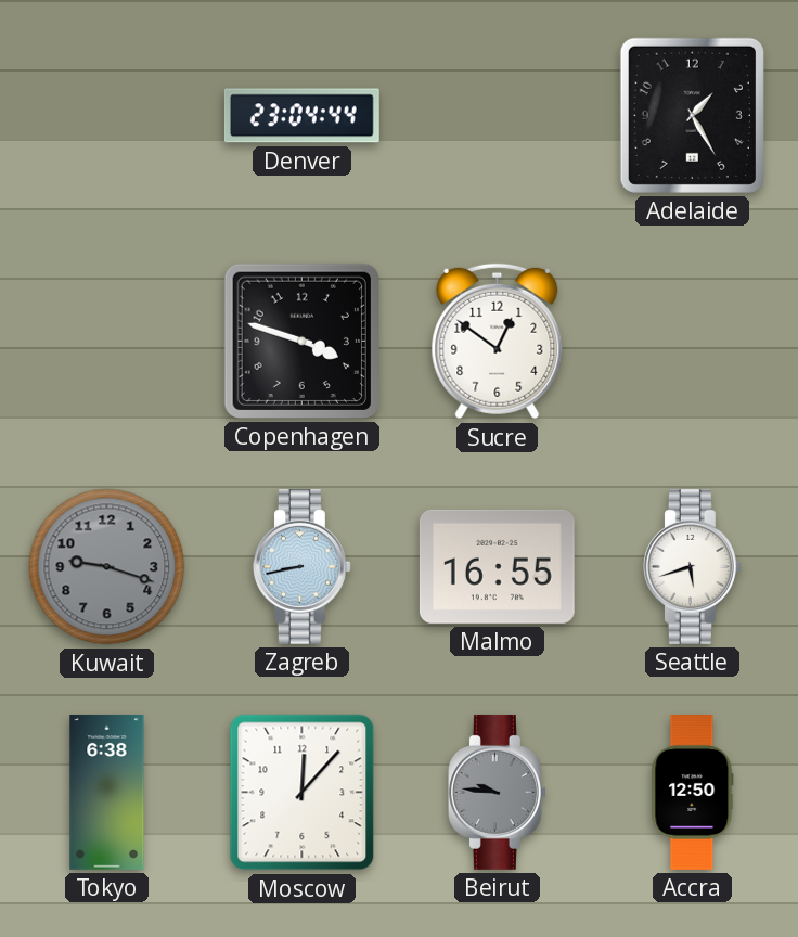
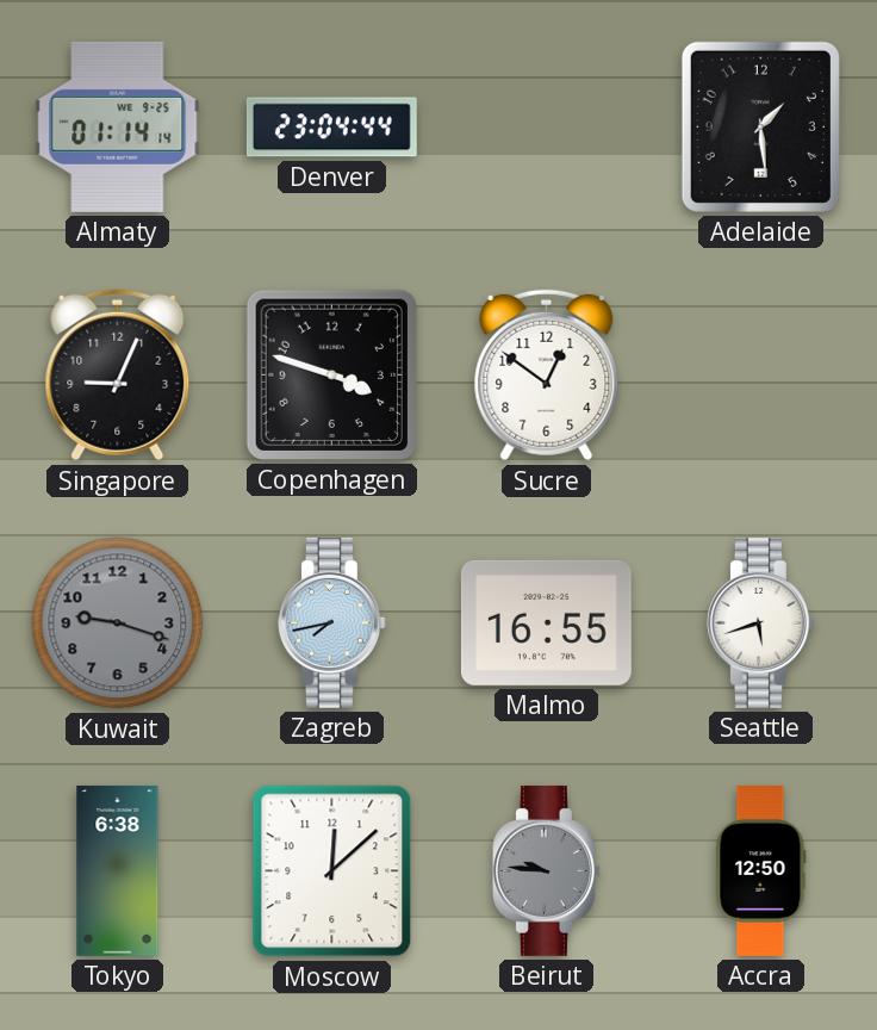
Almaty: none -> 01:14 (118, 126)
Adelaide: 1:25 -> 1:29 (760, 126)
Singapore: none -> 9:04 (118, 376)
Zagreb: 8:43 -> 7:43 (331, 622)
Moscow: 12:07 -> 12:08 (332, 871)
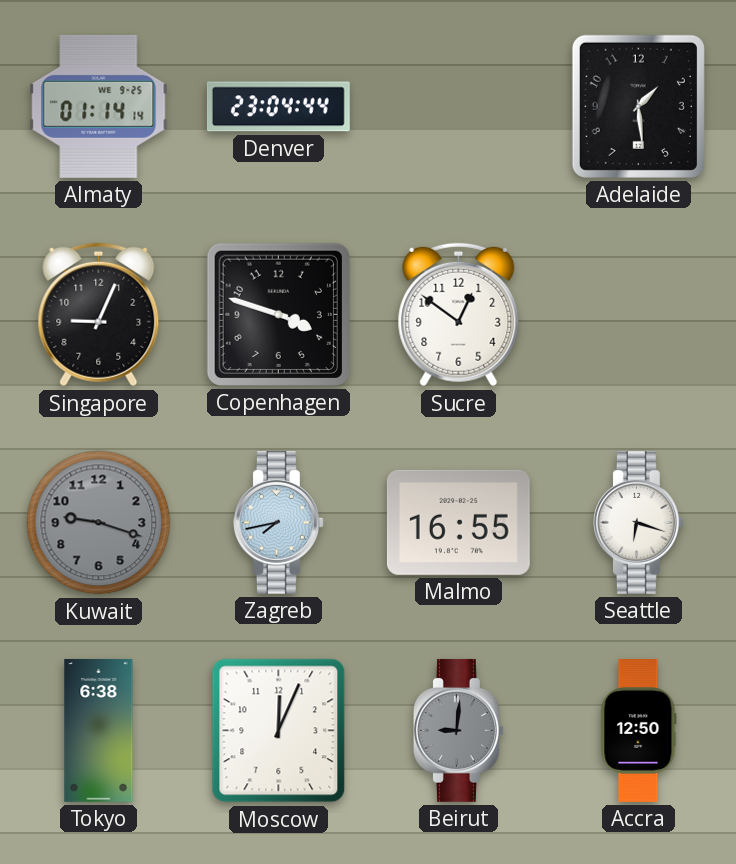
Seattle: 5:42 -> 6:18 (638, 522)
Moscow: 12:08 -> 12:04 (279, 731)
Beirut: 9:46 -> 9:01 (458, 730)
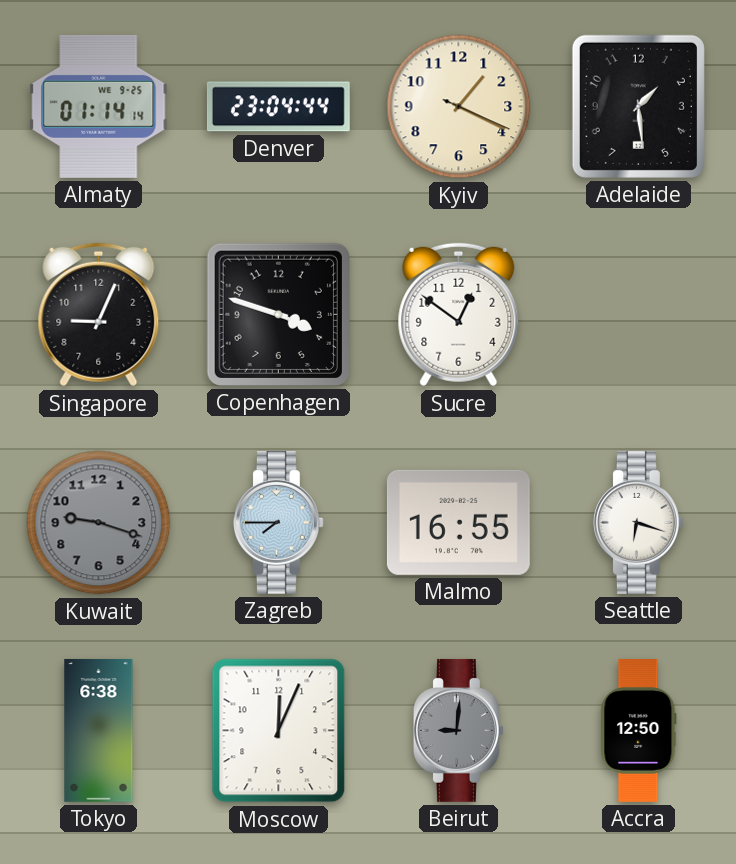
Kyiv: none -> 1:19 (459, 107)
Zagreb: 7:43 -> 7:45 (278, 522)
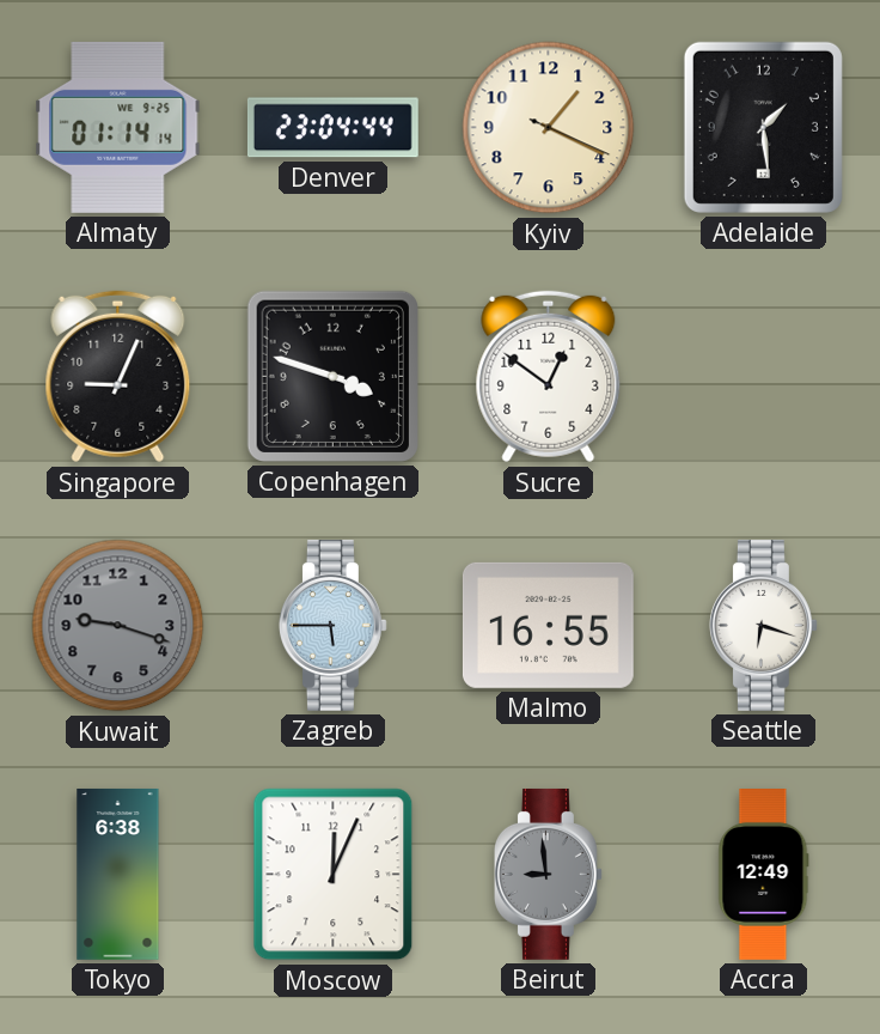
Zagreb: 7:45 -> 5:45 (332, 625)
Beirut: 9:01 -> 8:59 (548, 874)
Accra: 12:50 -> 12:49 (764, 875)
